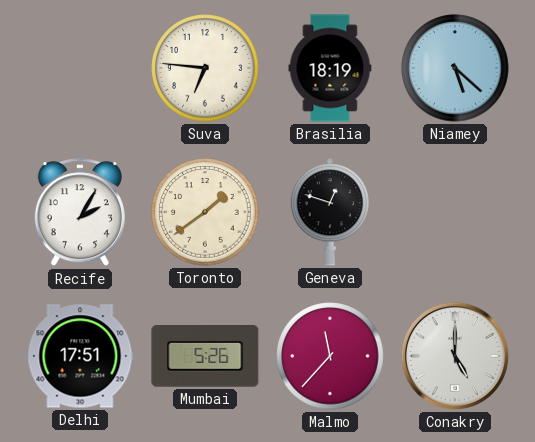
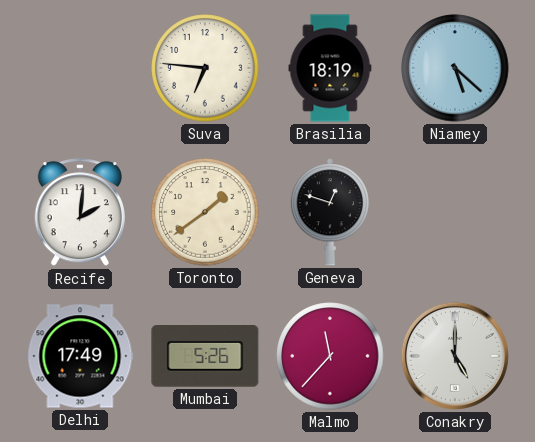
Recife: 2:05 -> 2:01 (80, 213)
Delhi: 17:51 -> 17:49 (80, 356)
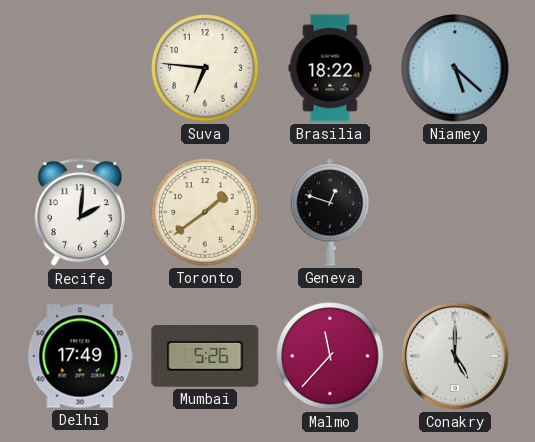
Brasilia: 18:19 -> 18:22 (330, 68)
